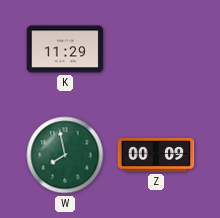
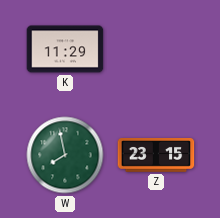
Z: 00:09 -> 23:15 (156, 156)
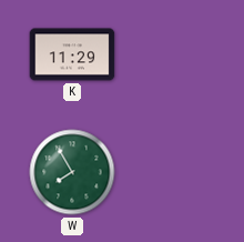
W: 7:58 -> 7:55 (72, 172)
Z: 23:15 -> none (156, 156)
